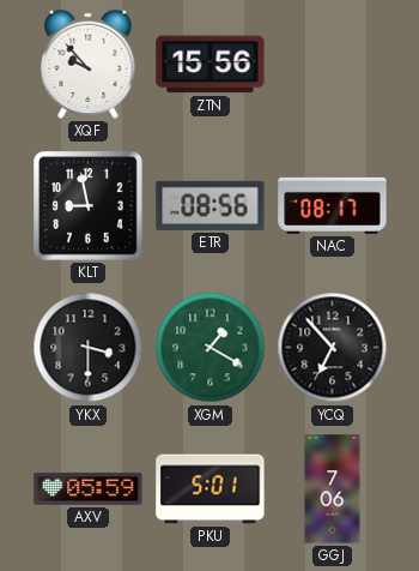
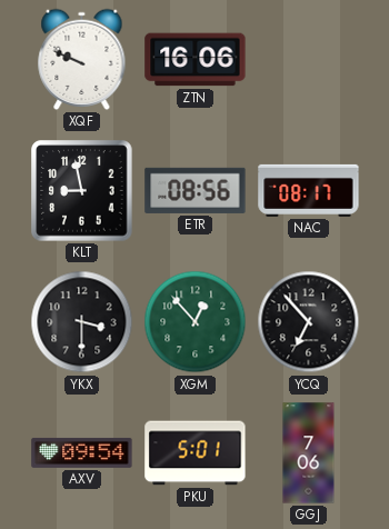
XQF: 9:53 -> 9:49 (82, 59)
ZTN: 15:56 -> 16:06 (196, 60)
XGM: 1:20 -> 12:53 (196, 322)
AXV: 05:59 -> 09:54 (82, 452)
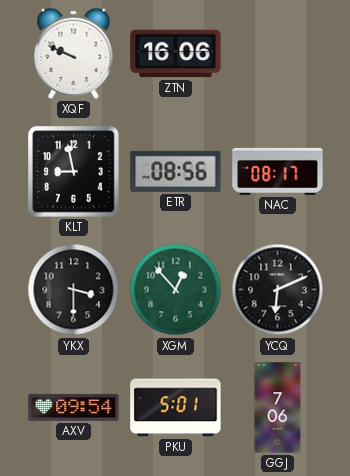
YCQ: 6:53 -> 6:11 (278, 290)
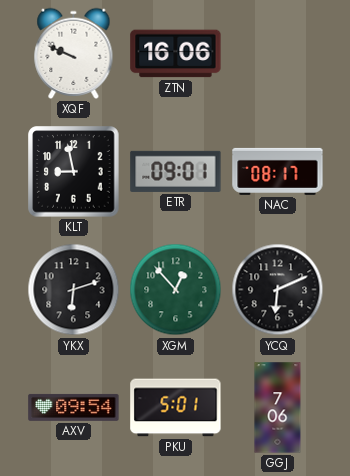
ETR: 08:56 -> 09:01 (176, 171)
YKX: 3:30 -> 6:12 (74, 290)
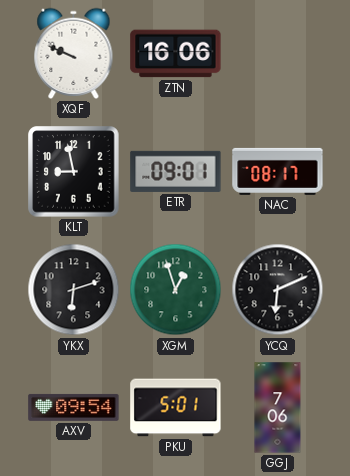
XGM: 12:53 -> 12:57 (176, 290)
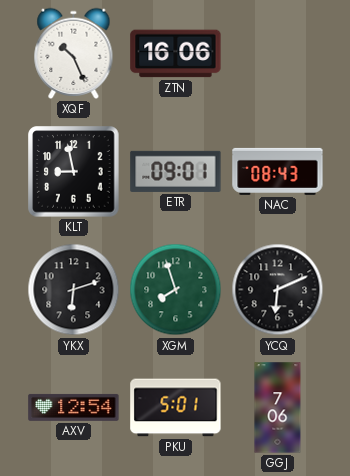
XQF: 9:49 -> 10:26 (74, 53)
NAC: 08:17 -> 08:43 (278, 171)
XGM: 12:57 -> 7:57 (176, 290)
AXV: 09:54 -> 12:54 (74, 407)
